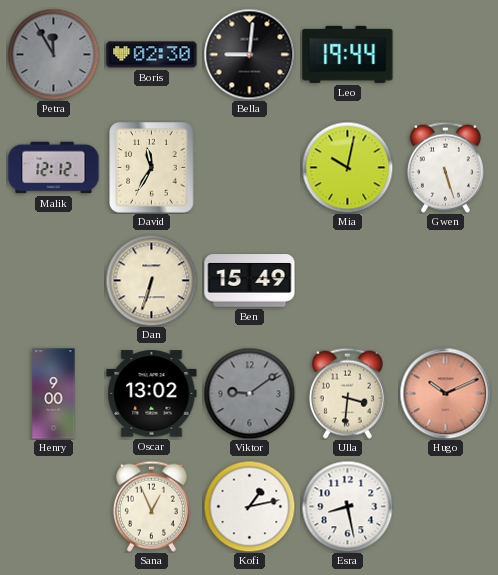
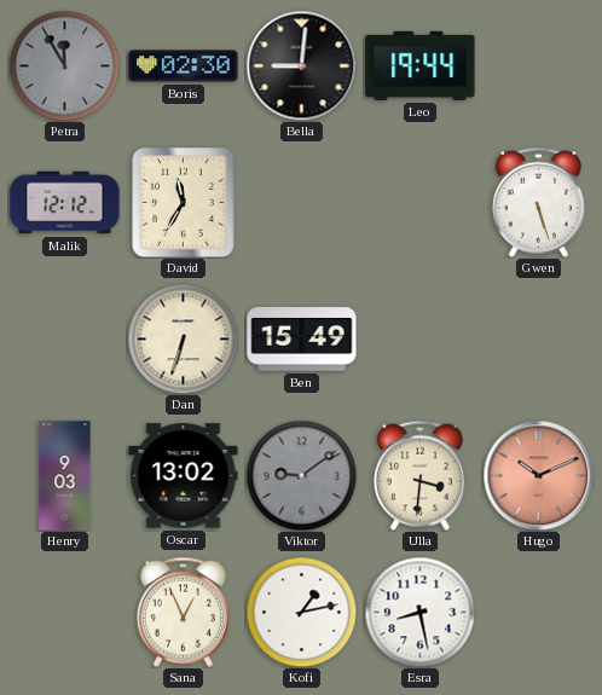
Mia: 10:02 -> none (347, 167)
Henry: 9:00 -> 9:03 (65, 476)
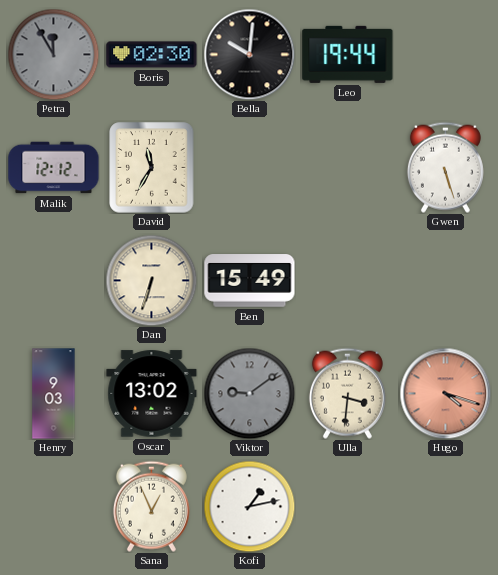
Bella: 9:01 -> 10:01 (249, 54)
Hugo: 10:11 -> 4:18 (445, 393)
Esra: 8:28 -> none (419, 612)
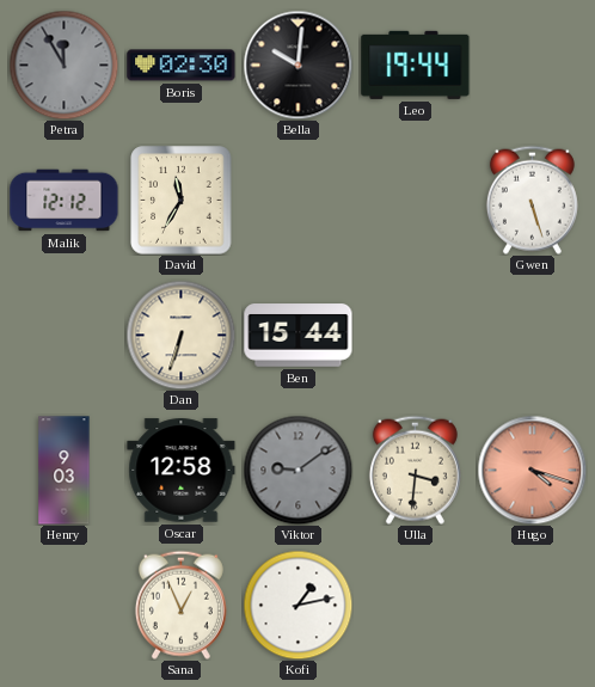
Ben: 15:49 -> 15:44 (299, 336)
Oscar: 13:02 -> 12:58 (182, 471)
